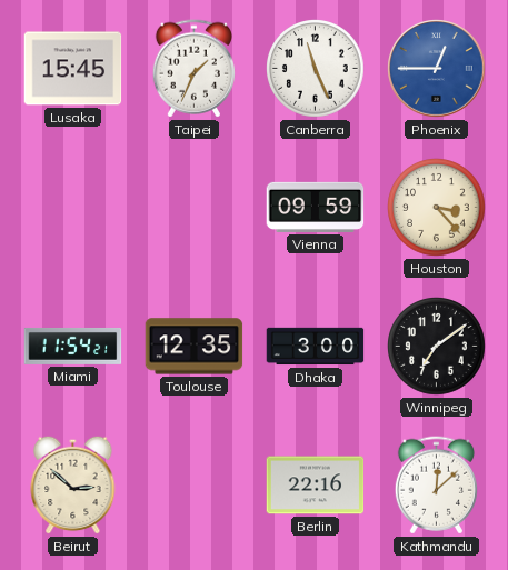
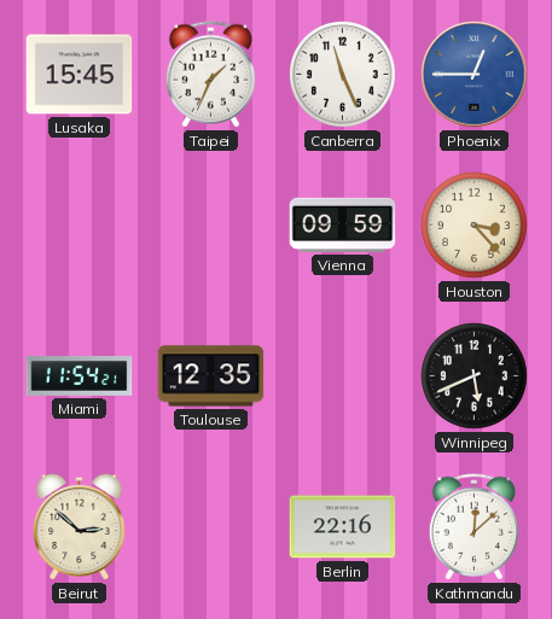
Dhaka: 3:00 -> none (316, 347)
Winnipeg: 7:09 -> 5:41 (475, 376)
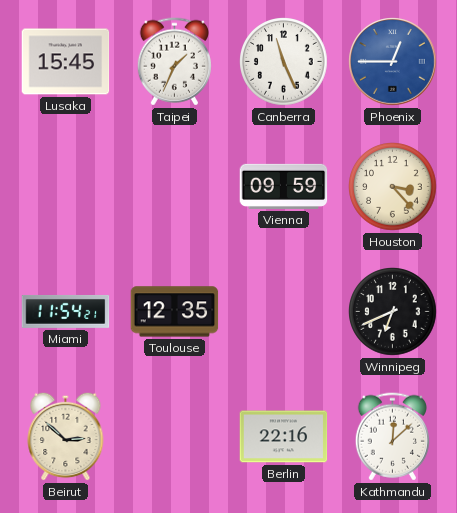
Winnipeg: 5:41 -> 6:41 (393, 312)
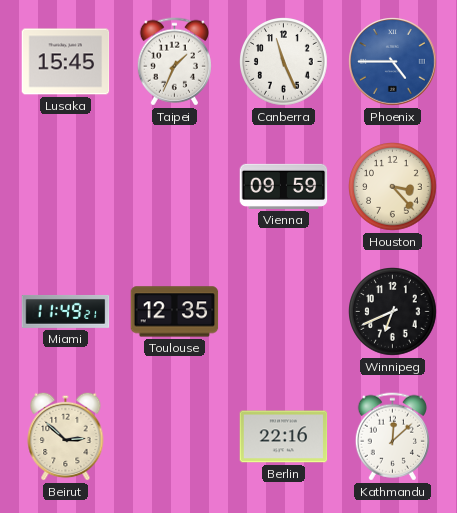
Phoenix: 12:45 -> 4:45 (393, 62)
Miami: 11:54 -> 11:49 (66, 311)
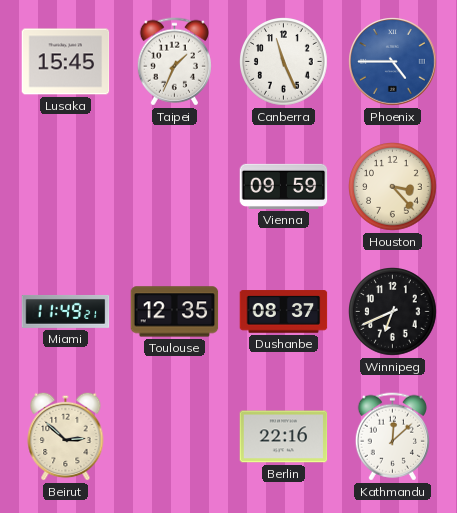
Dushanbe: none -> 08:37 (284, 312)
